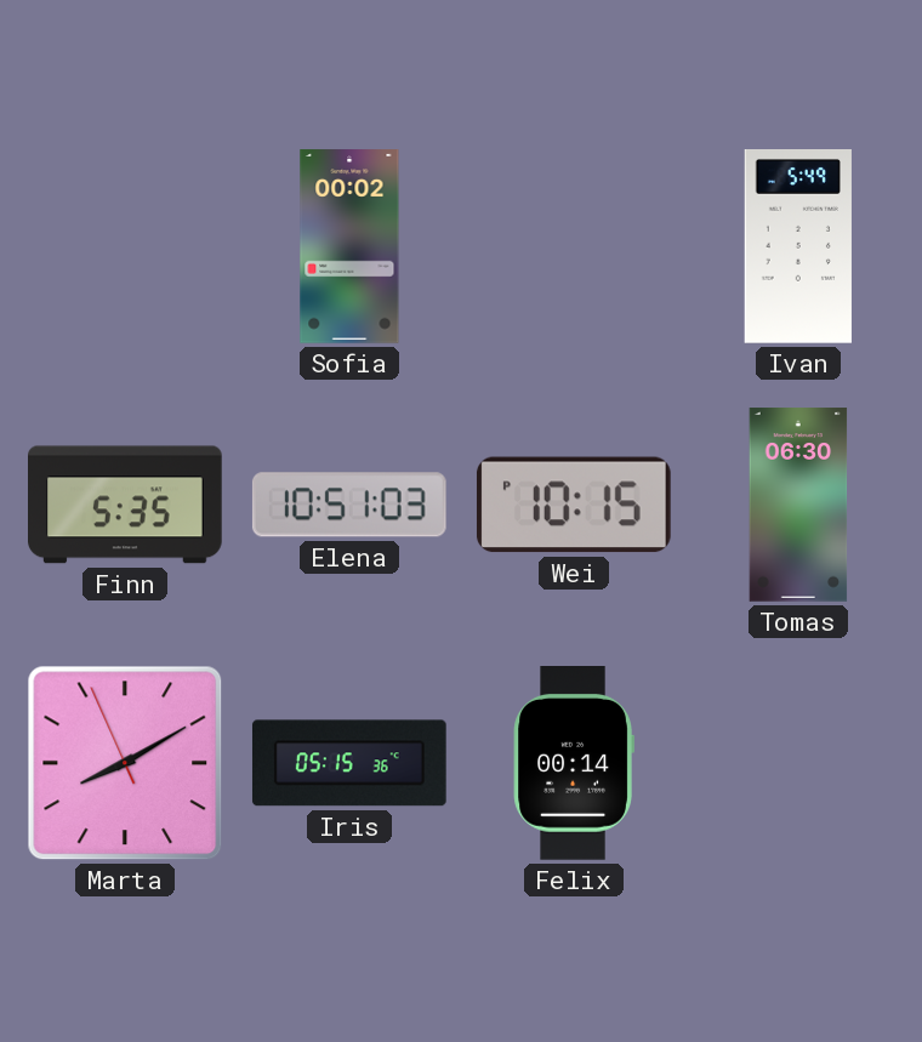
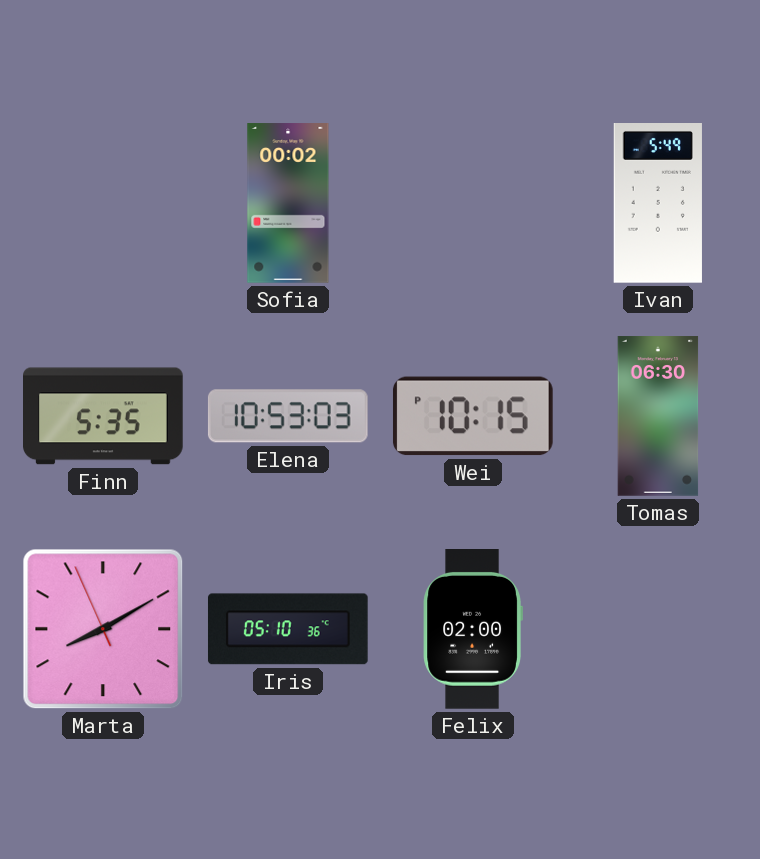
Elena: 10:51 -> 10:53 (288, 416)
Iris: 05:15 -> 05:10 (288, 629)
Felix: 00:14 -> 02:00 (473, 630)
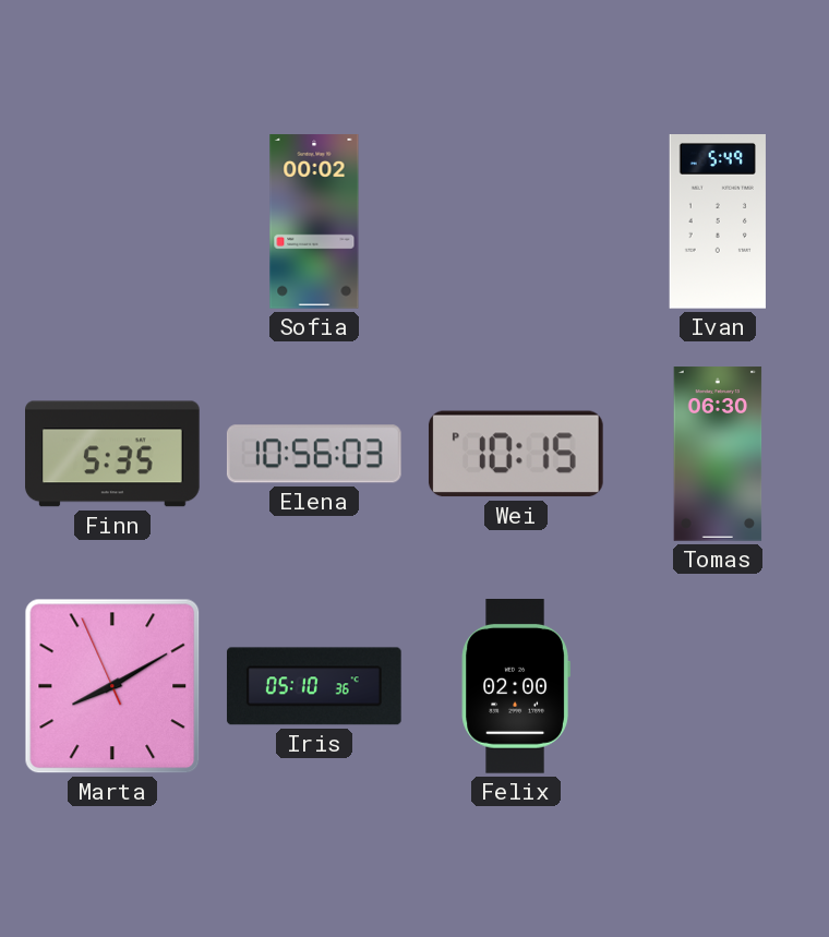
Elena: 10:53 -> 10:56 (314, 454)
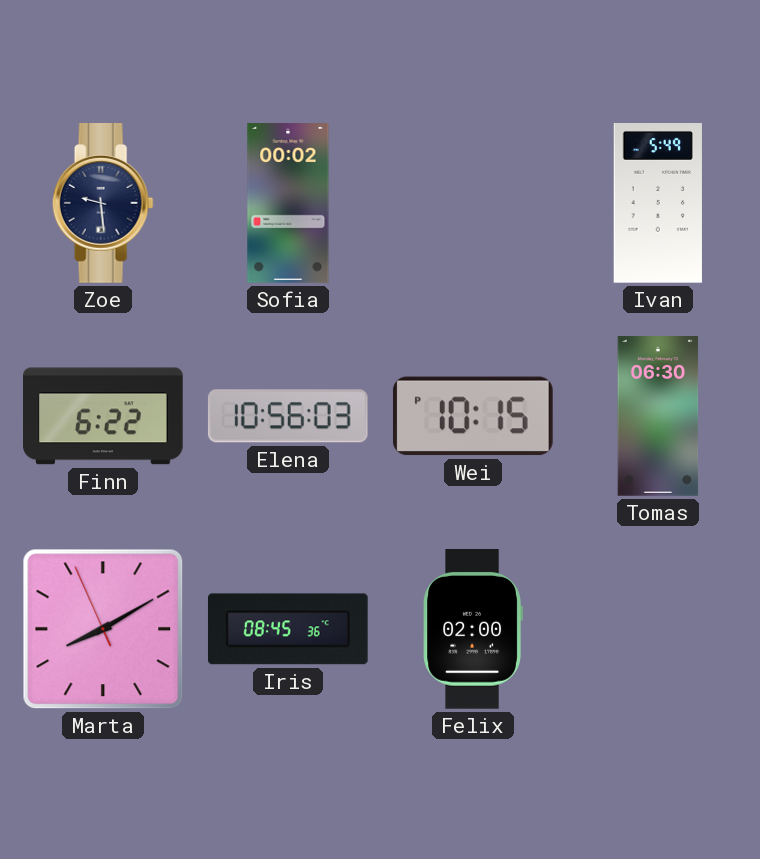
Zoe: none -> 9:29 (103, 204)
Finn: 5:35 -> 6:22 (103, 416)
Iris: 05:10 -> 08:45 (288, 629)
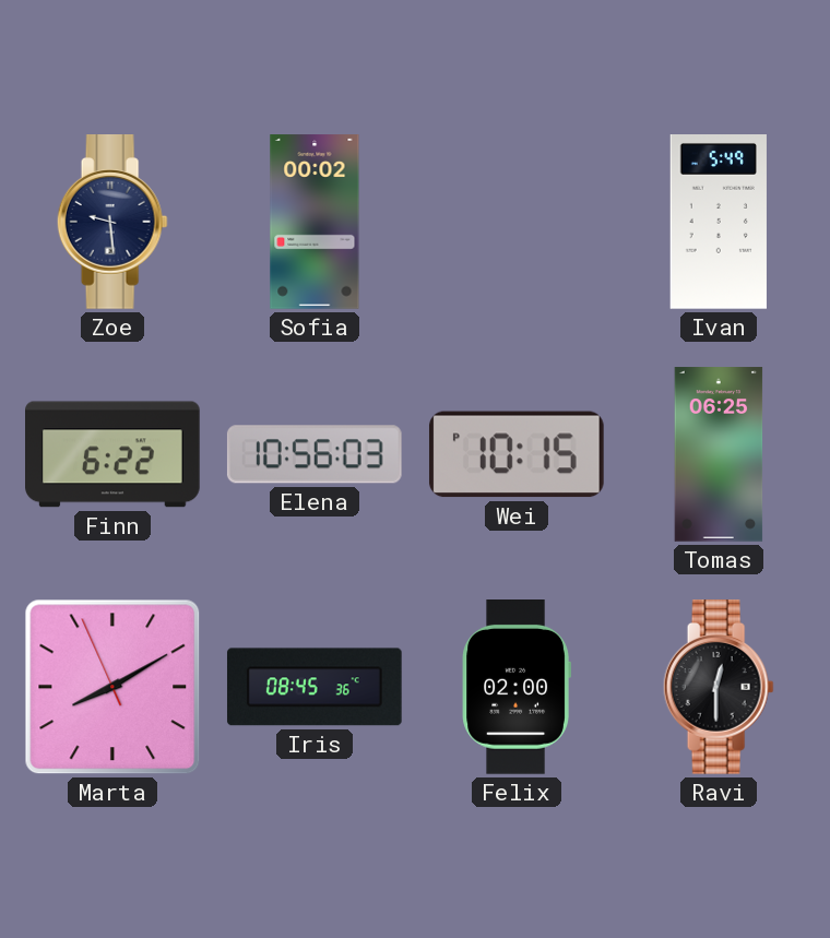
Tomas: 06:30 -> 06:25 (719, 454)
Ravi: none -> 12:30 (719, 688)
